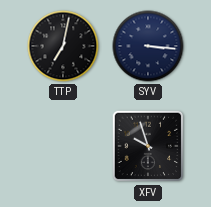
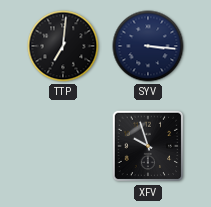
TTP: 7:02 -> 7:01 (63, 46)
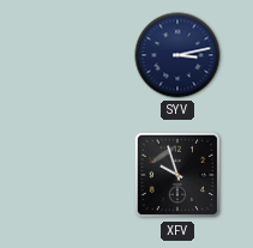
TTP: 7:01 -> none (63, 46)
SYV: 3:16 -> 3:13 (177, 55)
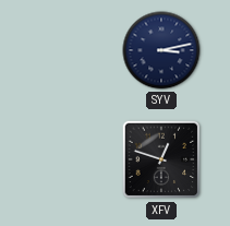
XFV: 9:57 -> 12:48 (161, 159)
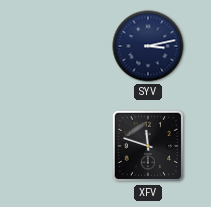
XFV: 12:48 -> 11:48 (148, 146)
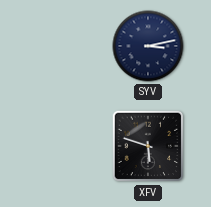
XFV: 11:48 -> 5:48 (148, 146)
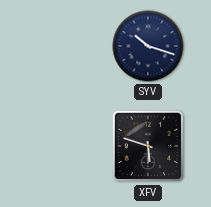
SYV: 3:13 -> 10:18 (148, 46)
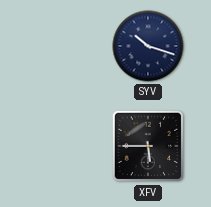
XFV: 5:48 -> 5:45 (148, 146)
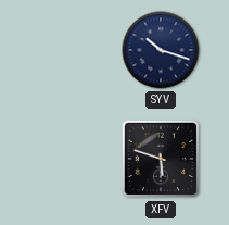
XFV: 5:45 -> 5:48 (161, 159)
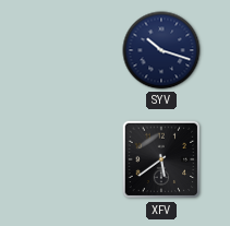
XFV: 5:48 -> 5:39 (161, 159)
